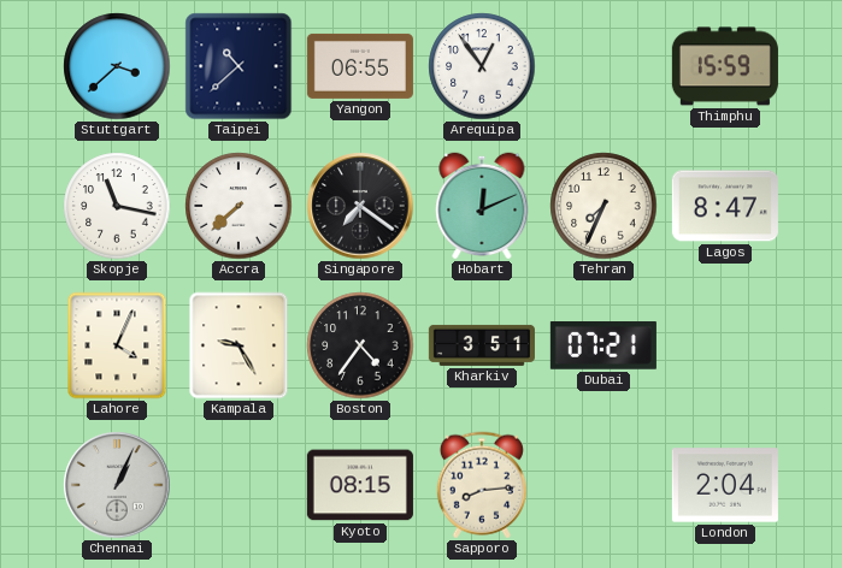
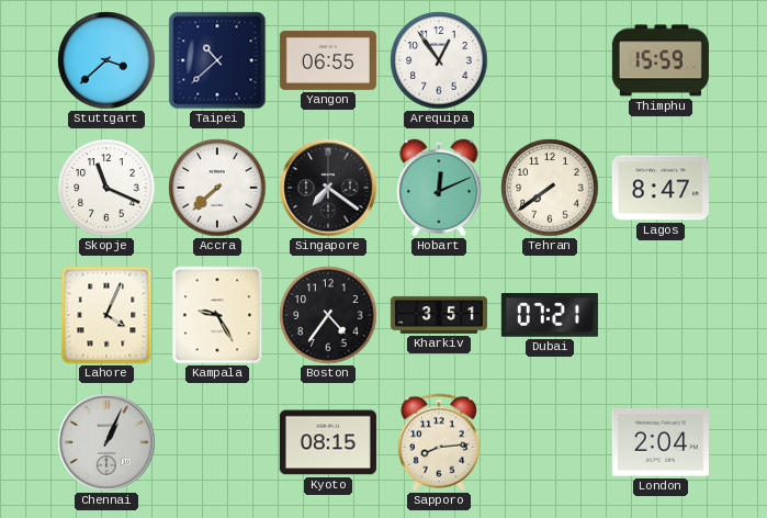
Skopje: 11:17 -> 11:19 (106, 188)
Tehran: 7:34 -> 7:39 (550, 188)
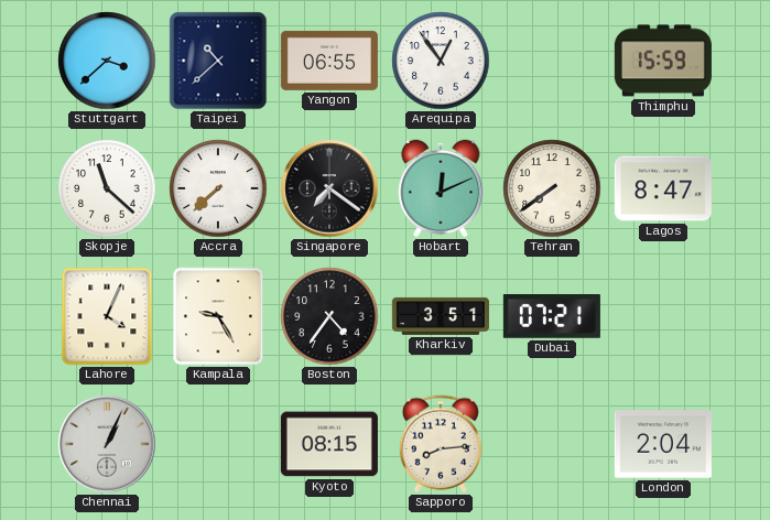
Skopje: 11:19 -> 11:22 (107, 188)
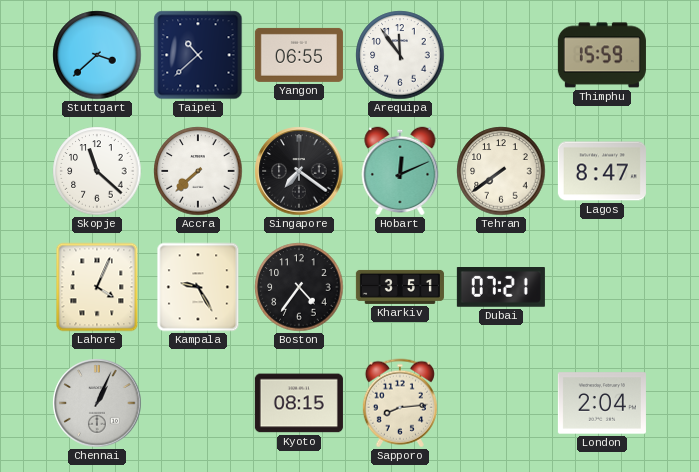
Arequipa: 12:54 -> 11:54 (400, 55)
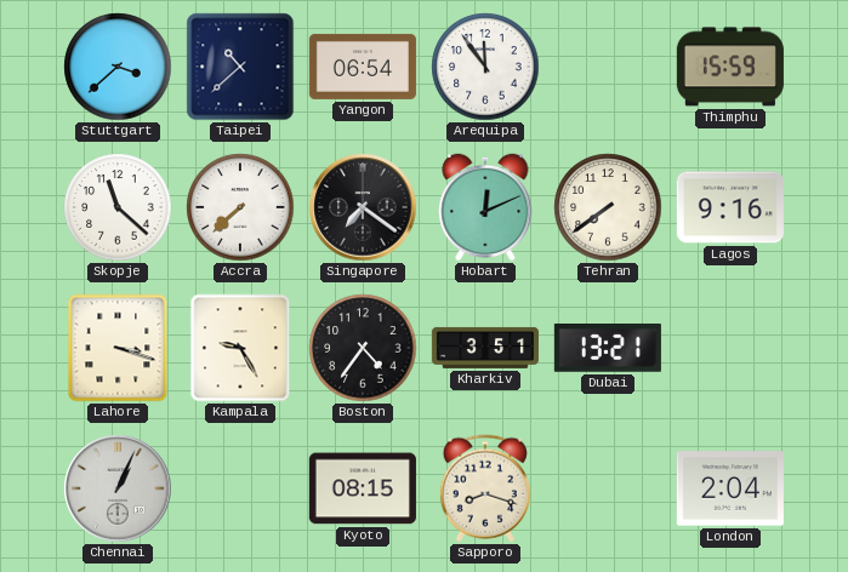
Yangon: 06:55 -> 06:54 (363, 67)
Lagos: 8:47 -> 9:16 (730, 207)
Lahore: 4:04 -> 3:18 (118, 348)
Dubai: 07:21 -> 13:21 (608, 349)
Sapporo: 8:14 -> 8:18 (485, 488)
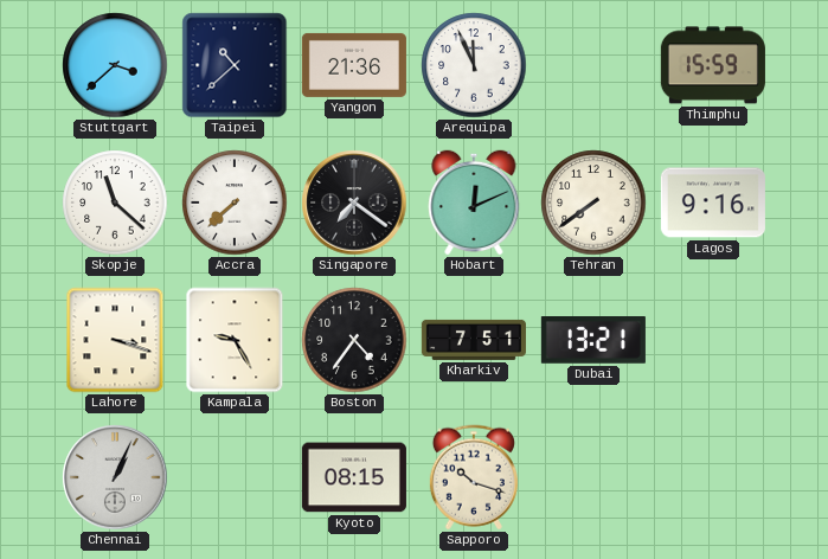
Yangon: 06:54 -> 21:36 (354, 65)
Arequipa: 11:54 -> 11:56 (474, 65)
Kharkiv: 3:51 -> 7:51 (474, 340)
Sapporo: 8:18 -> 10:18 (474, 477)
London: 2:04 -> none (730, 488)
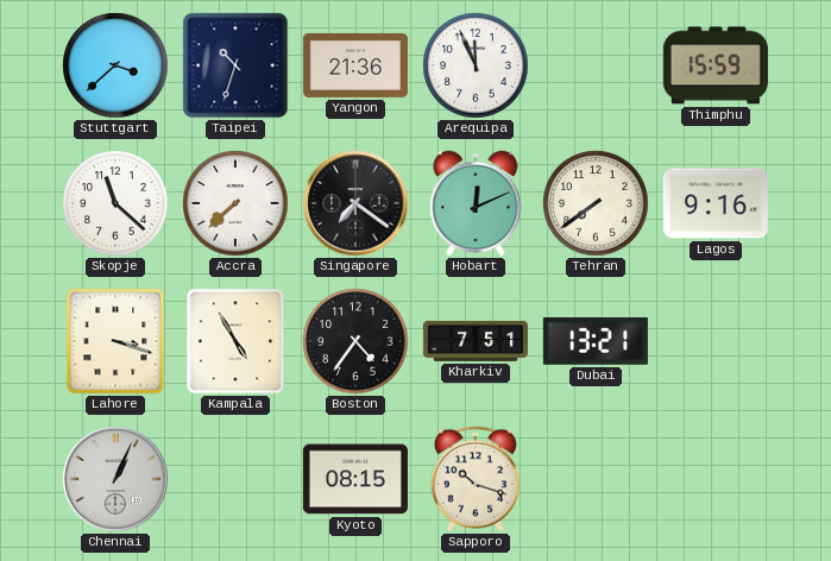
Taipei: 10:38 -> 10:33 (235, 65)
Kampala: 9:25 -> 4:55 (235, 341)
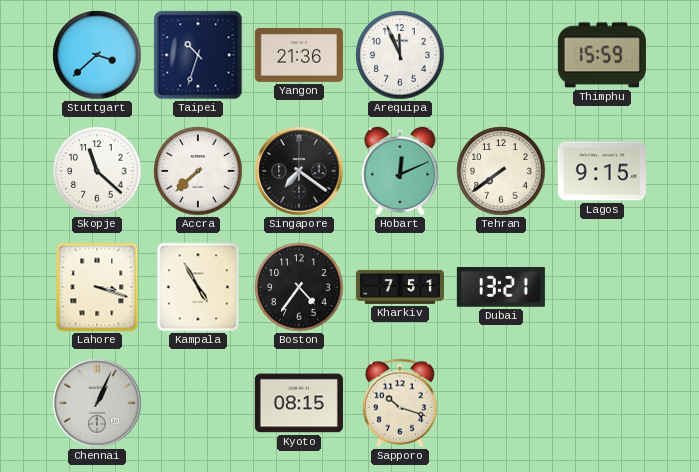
Lagos: 9:16 -> 9:15 (602, 171)
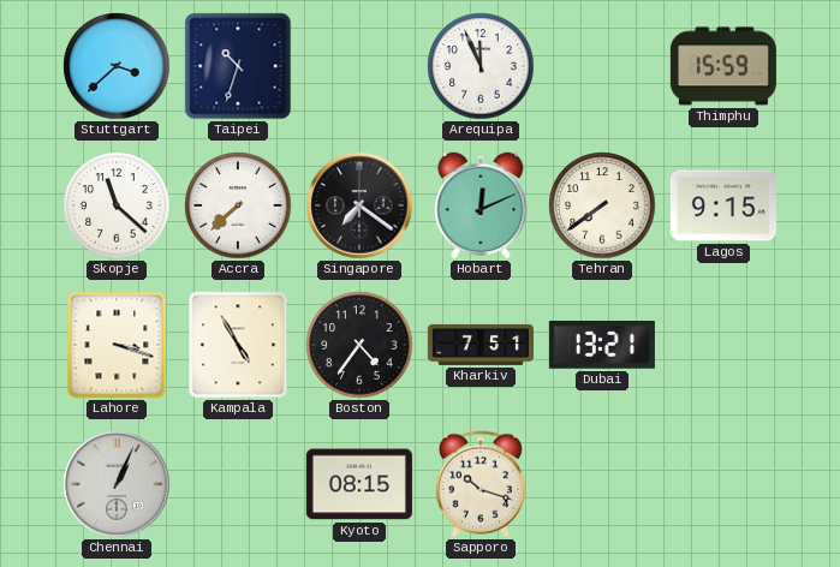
Yangon: 21:36 -> none (299, 55)
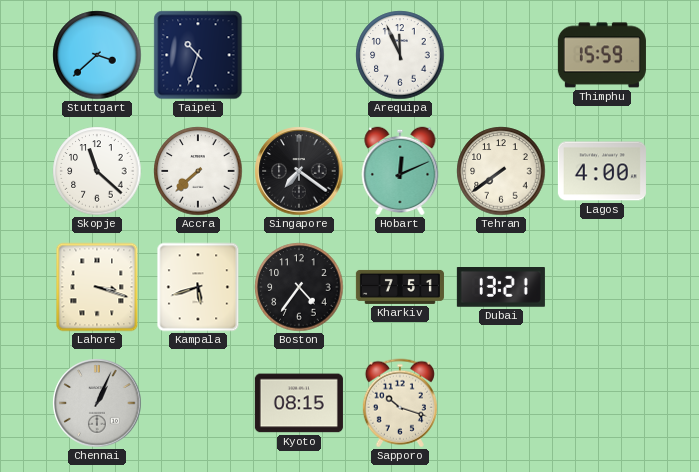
Lagos: 9:15 -> 4:00 (602, 171)
Kampala: 4:55 -> 5:42 (198, 287)
